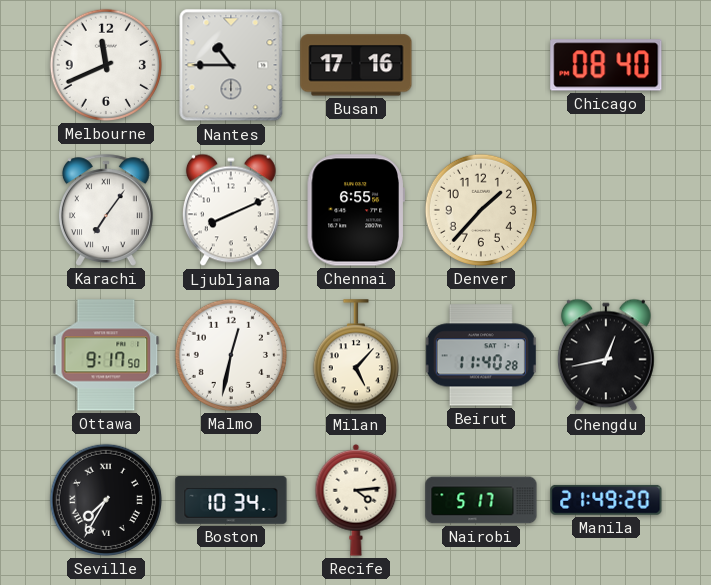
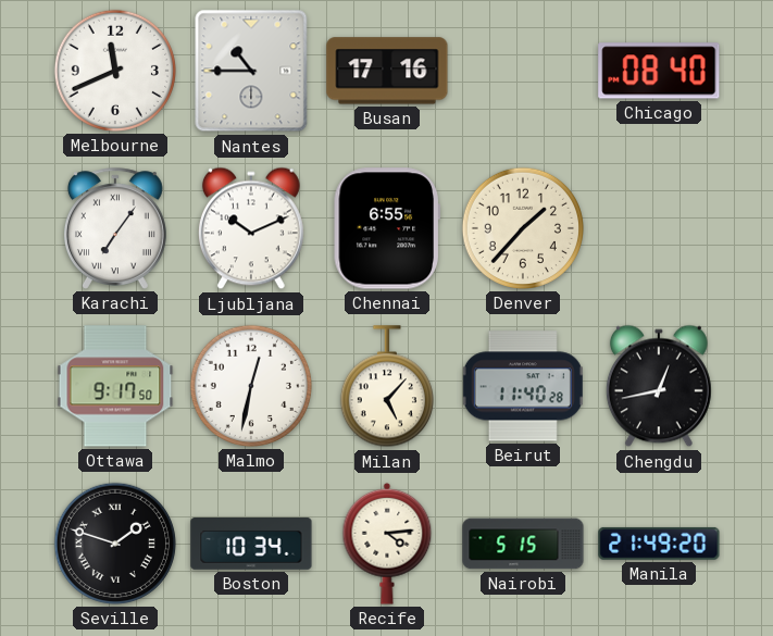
Ljubljana: 8:11 -> 10:11 (251, 228)
Seville: 7:35 -> 1:48 (115, 544)
Nairobi: 5:17 -> 5:15 (523, 544)
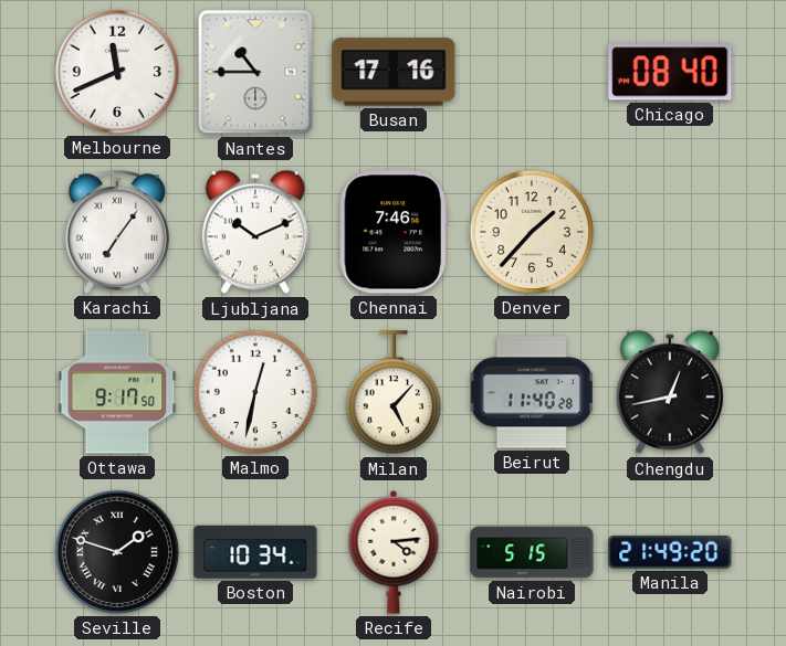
Chennai: 6:55 -> 7:46 (394, 232)
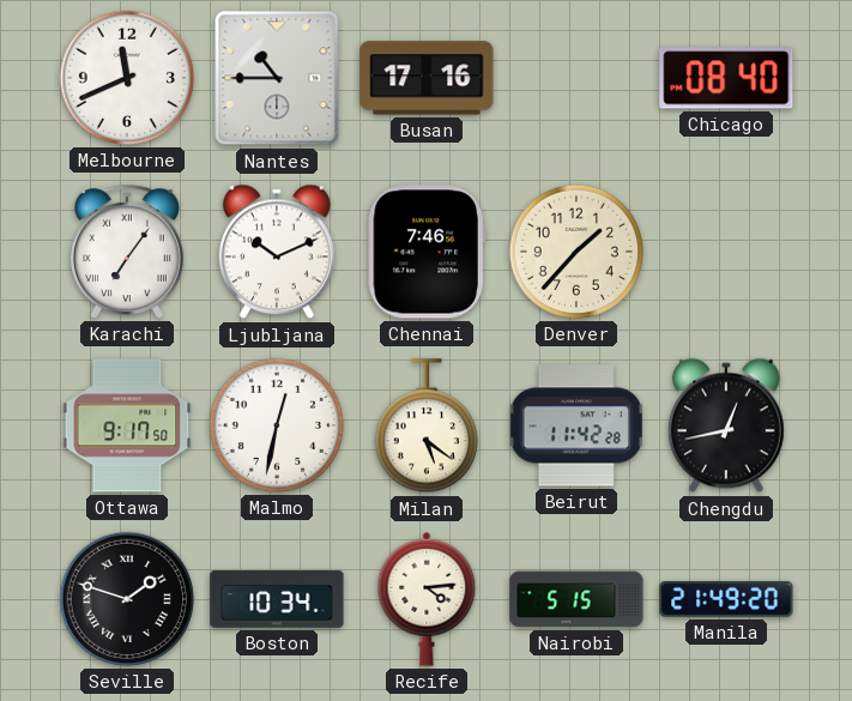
Milan: 5:07 -> 5:21 (427, 427)
Beirut: 11:40 -> 11:42 (576, 425)
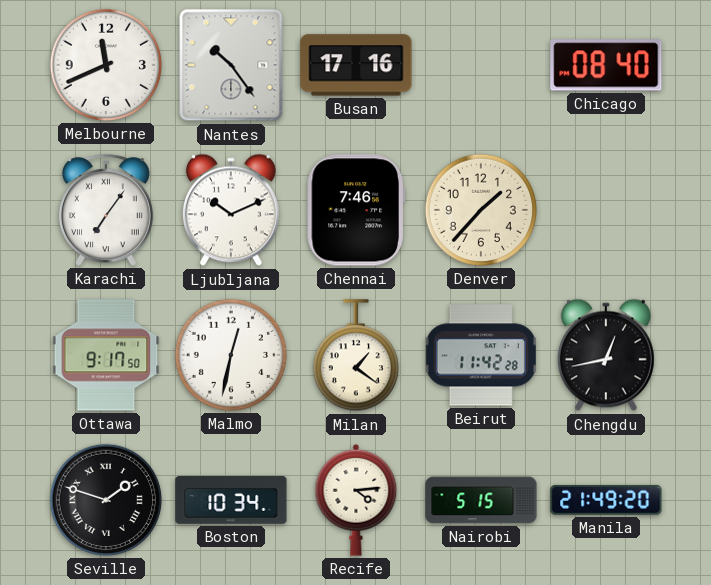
Nantes: 10:45 -> 10:24 (231, 65)
Milan: 5:21 -> 1:21 (356, 356)
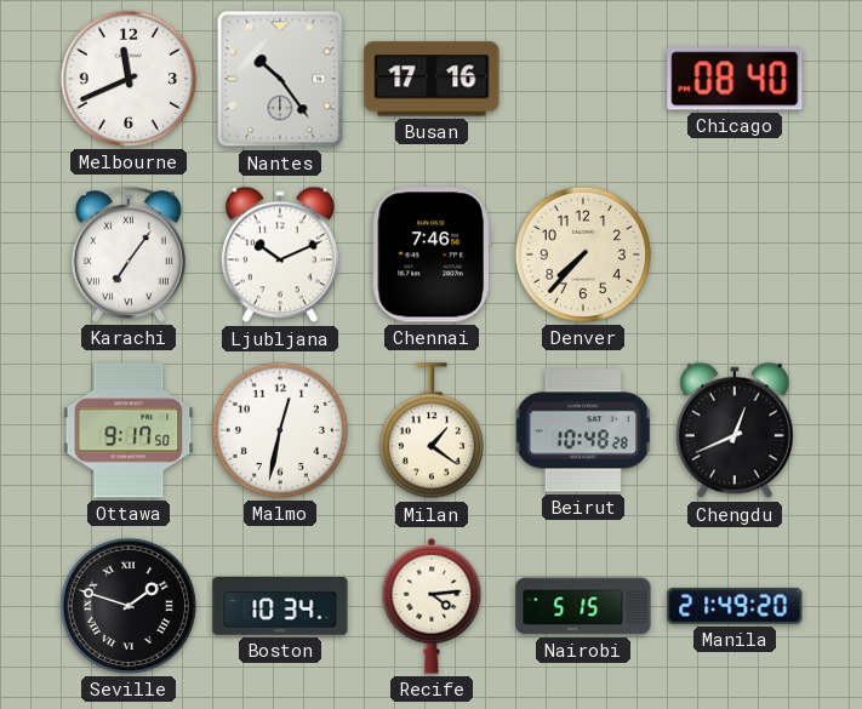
Denver: 1:37 -> 7:37 (583, 255)
Beirut: 11:42 -> 10:48 (583, 430)
Chengdu: 12:43 -> 12:41 (735, 430)
